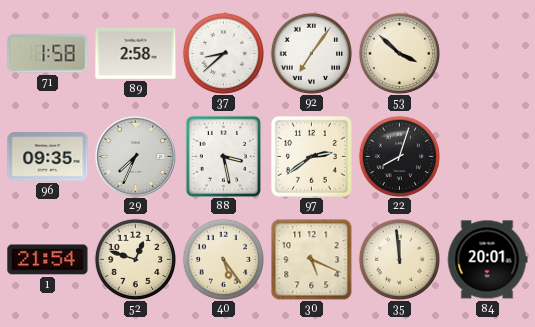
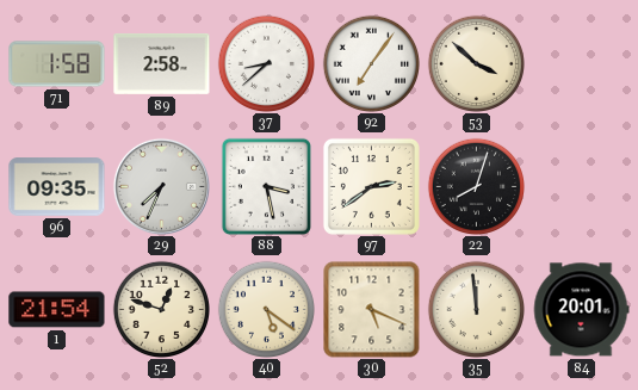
40: 5:24 -> 5:21 (266, 309)
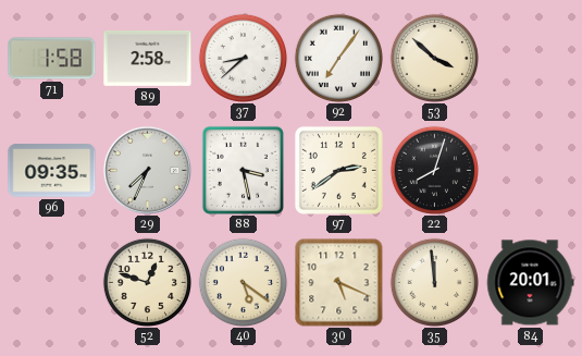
1: 21:54 -> none (57, 310)
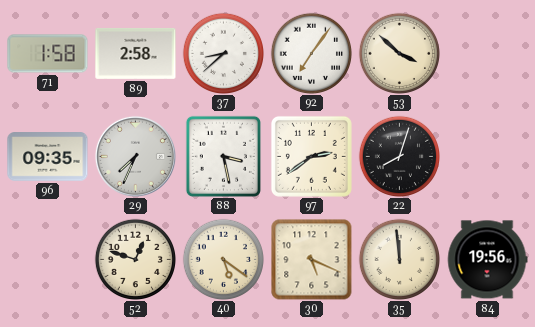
84: 20:01 -> 19:56 (487, 260)
